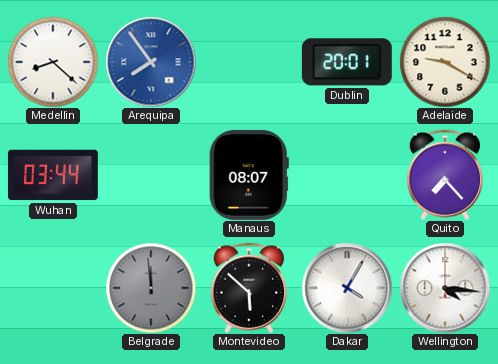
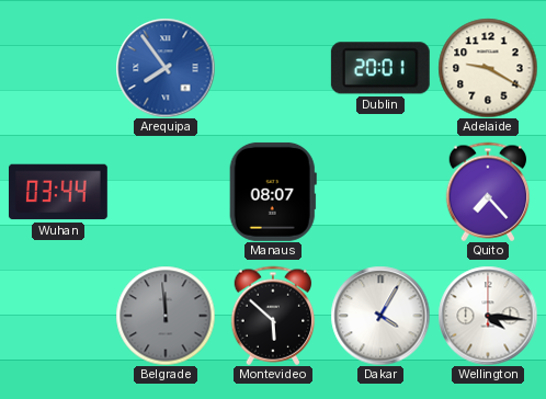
Medellin: 8:22 -> none (53, 62)
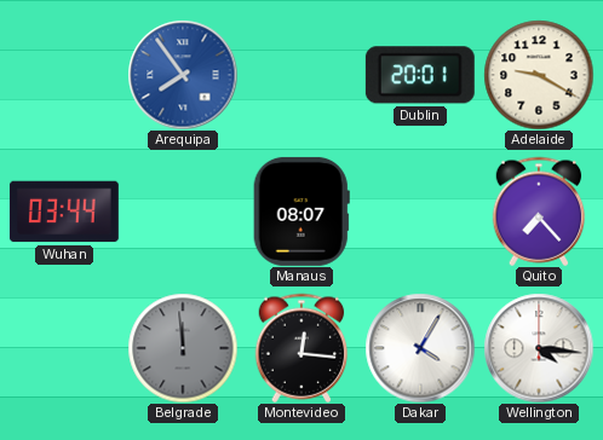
Montevideo: 5:52 -> 12:16 (301, 348)
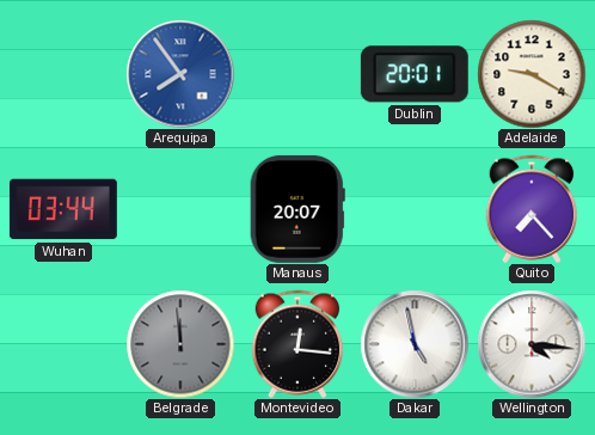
Manaus: 08:07 -> 20:07 (297, 209)
Dakar: 4:05 -> 4:58 (415, 344)
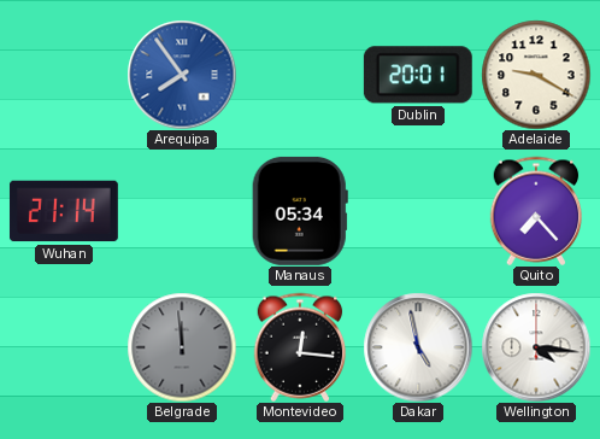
Wuhan: 03:44 -> 21:14 (64, 211)
Manaus: 20:07 -> 05:34 (300, 211)
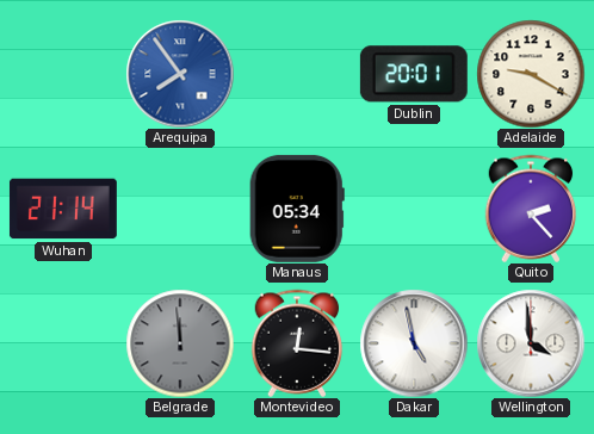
Quito: 7:23 -> 2:23 (531, 209)
Wellington: 4:16 -> 3:59 (531, 343)
